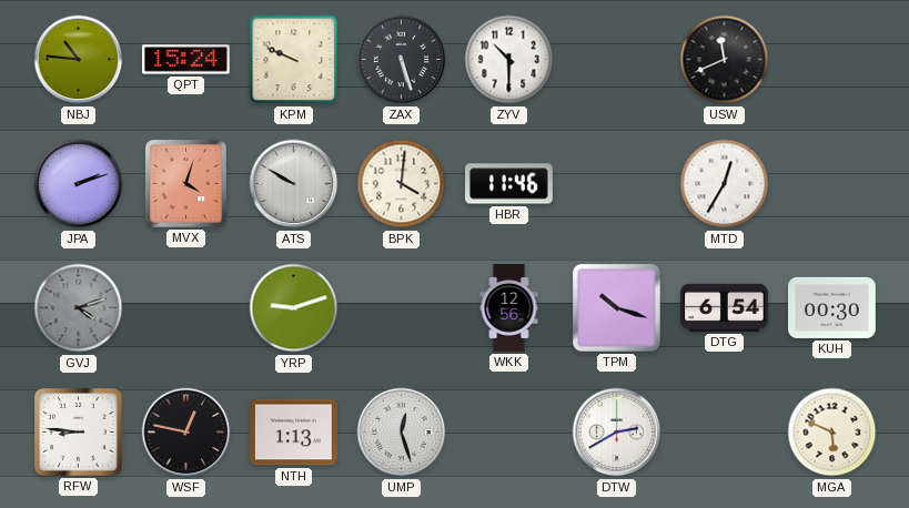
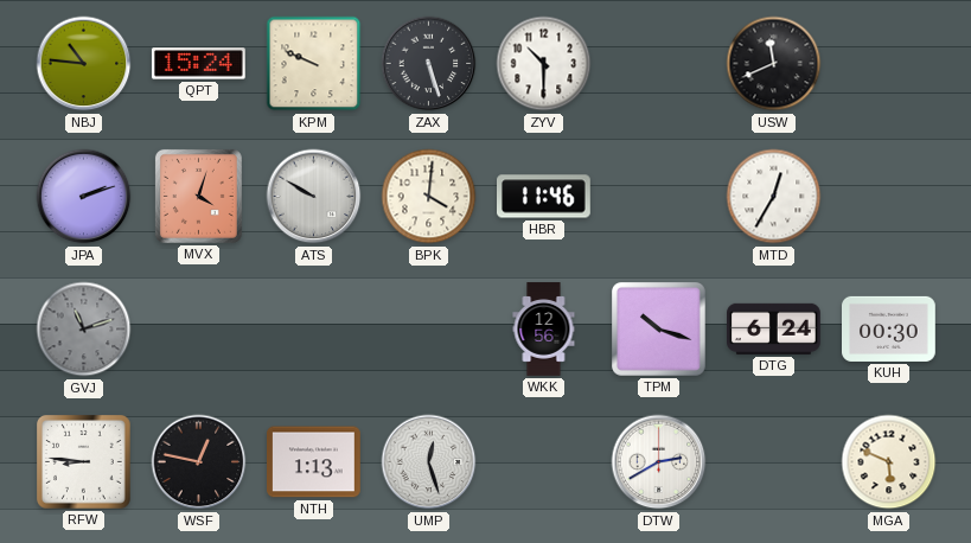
GVJ: 4:12 -> 11:12 (84, 330)
YRP: 9:12 -> none (294, 308)
DTG: 6:54 -> 6:24 (774, 328)
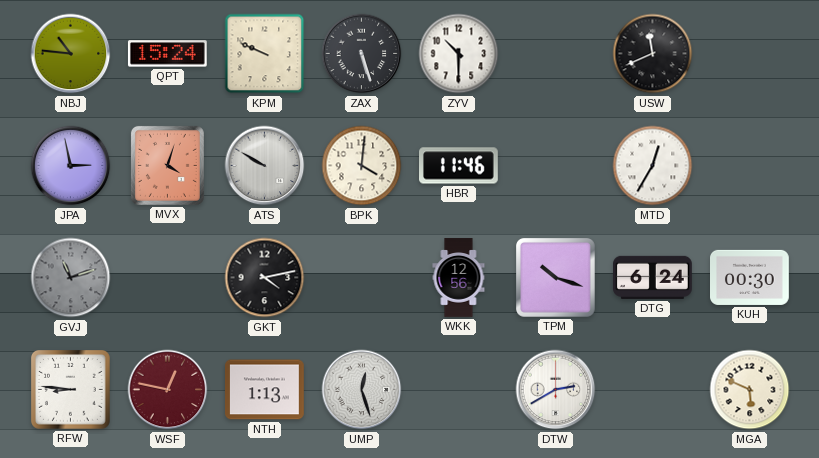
JPA: 2:12 -> 2:58 (71, 166)
GKT: none -> 4:13 (265, 278)
WSF dial: black -> burgundy (168, 390)
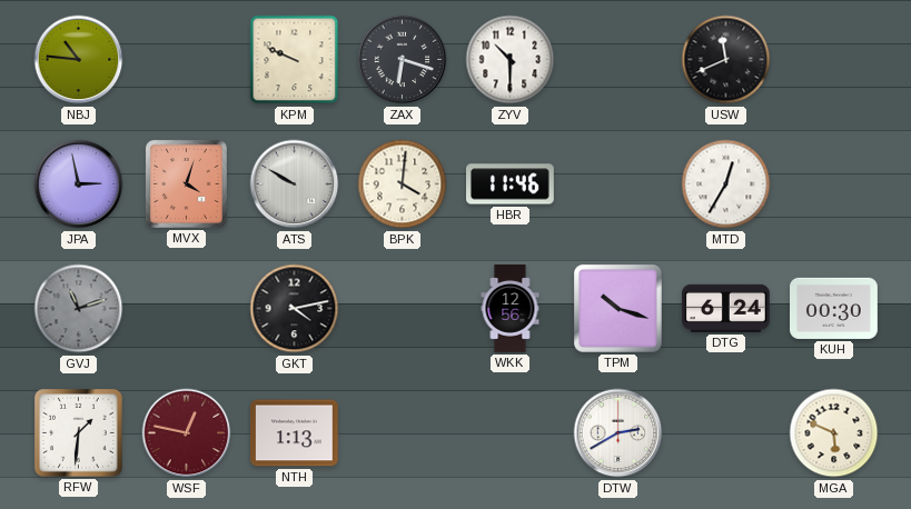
QPT: 15:24 -> none (167, 54)
ZAX: 5:27 -> 6:18 (403, 60)
RFW: 8:46 -> 1:31 (79, 433)
UMP: 12:27 -> none (362, 390)
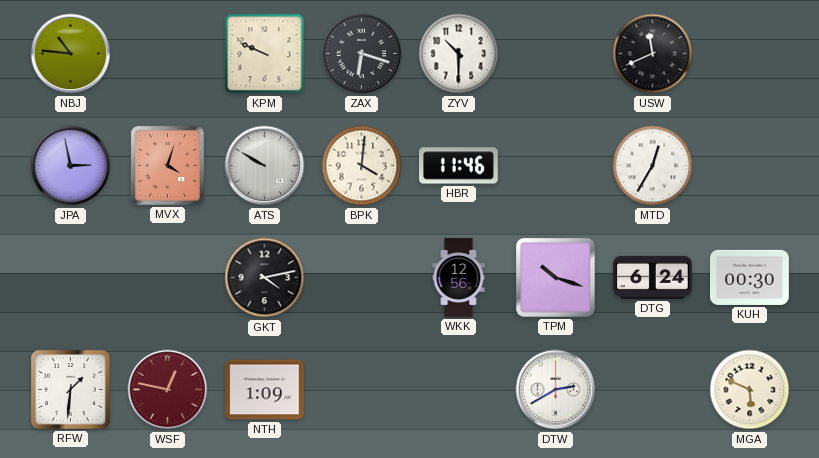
GVJ: 11:12 -> none (79, 309)
NTH: 1:13 -> 1:09 (265, 390)
